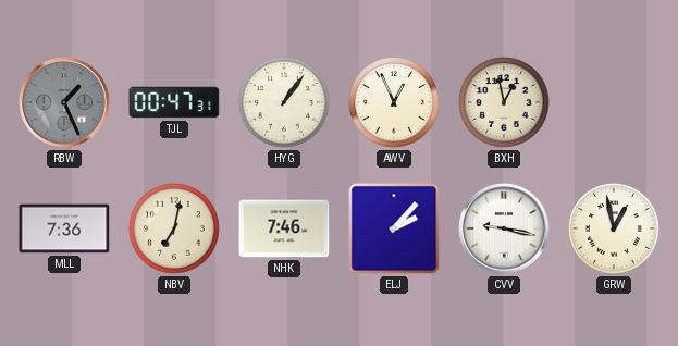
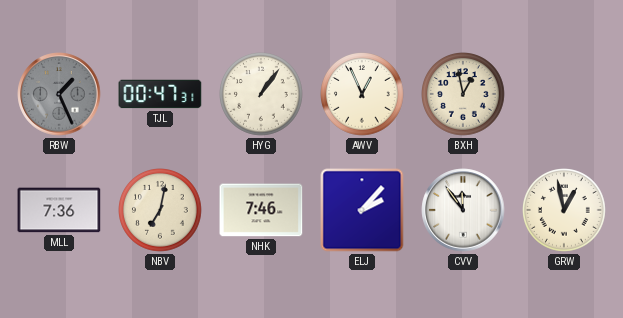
CVV: 9:17 -> 11:54 (463, 210)
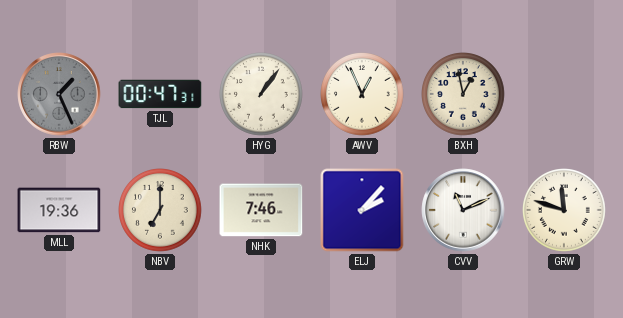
MLL: 7:36 -> 19:36 (59, 210)
NBV: 7:02 -> 7:00 (161, 211)
CVV: 11:54 -> 11:11 (463, 210)
GRW: 12:58 -> 11:48 (565, 211)
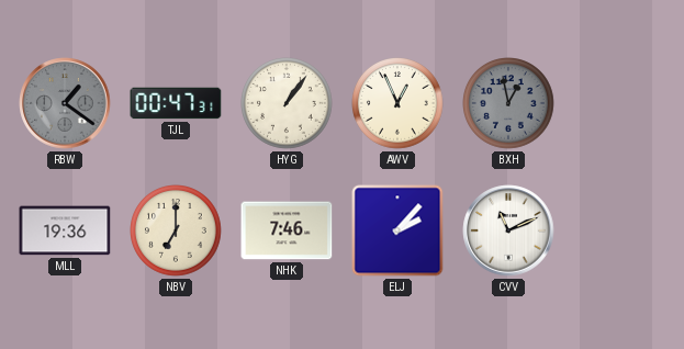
RBW: 1:26 -> 1:21 (65, 103)
BXH dial: cream -> grey (509, 104)
GRW: 11:48 -> none (565, 211)
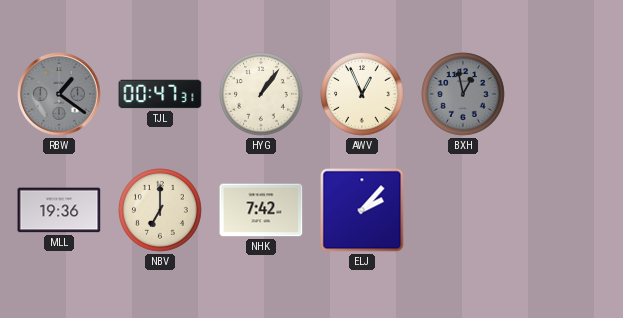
NHK: 7:46 -> 7:42 (261, 210)
CVV: 11:11 -> none (508, 230)
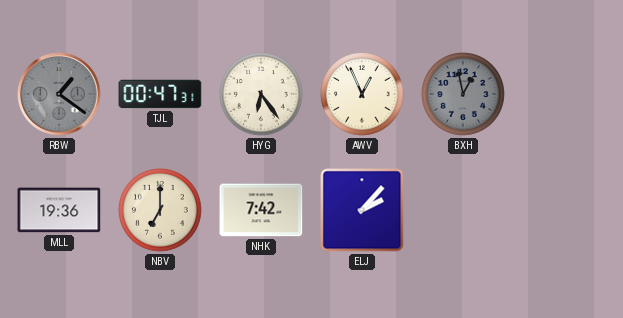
HYG: 1:06 -> 6:24 (262, 95)
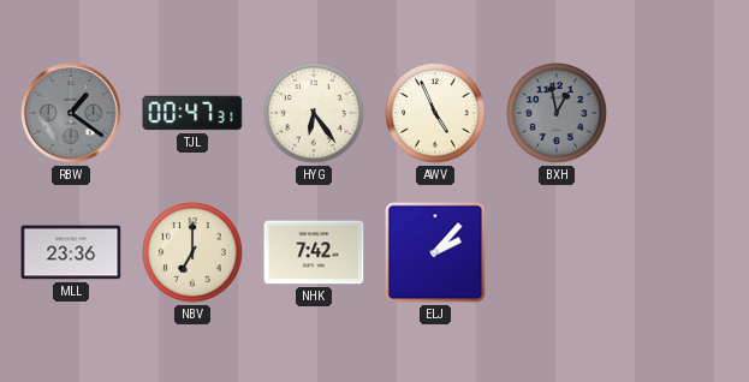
AWV: 12:56 -> 4:56 (436, 114)
MLL: 19:36 -> 23:36 (71, 252)
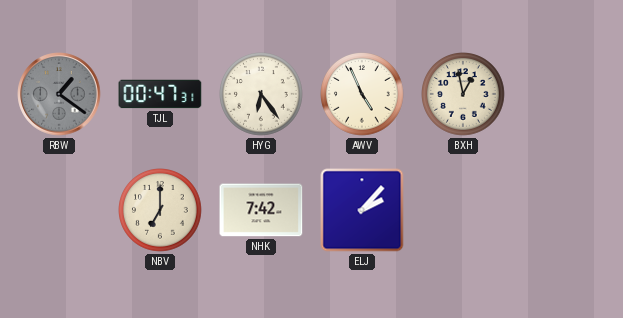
BXH dial: grey -> cream (464, 95)
MLL: 23:36 -> none (71, 252)
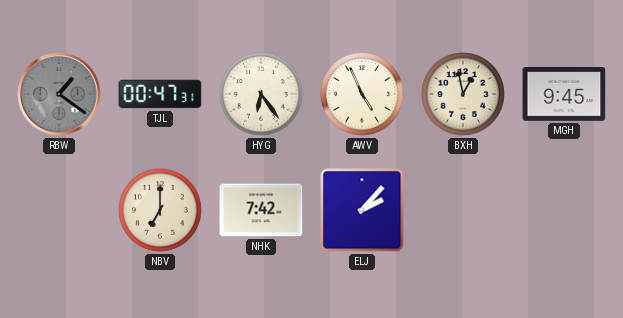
MGH: none -> 9:45 (564, 95)
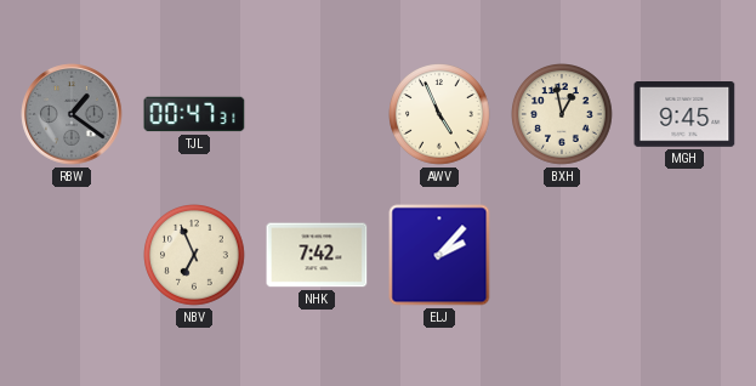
HYG: 6:24 -> none (262, 95)
NBV: 7:00 -> 6:56 (195, 256)
